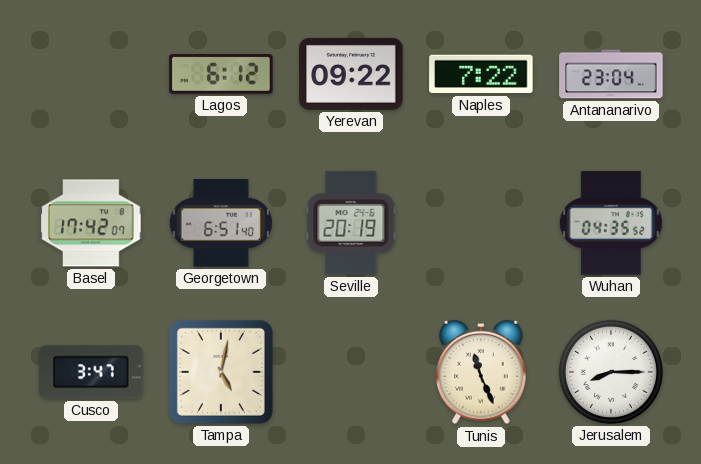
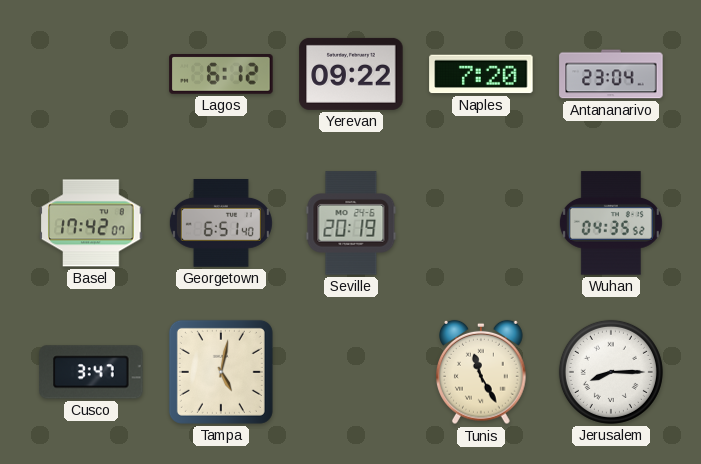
Naples: 7:22 -> 7:20 (481, 74)
Tunis: 11:26 -> 11:25 (482, 372)
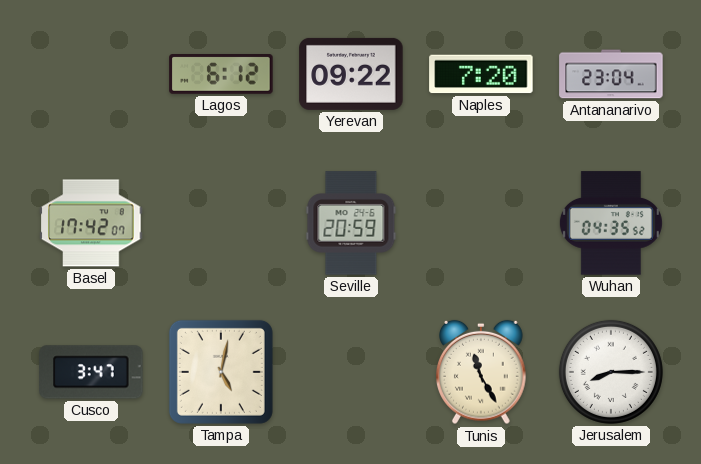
Georgetown: 6:51 -> none (221, 224)
Seville: 20:19 -> 20:59 (351, 223)
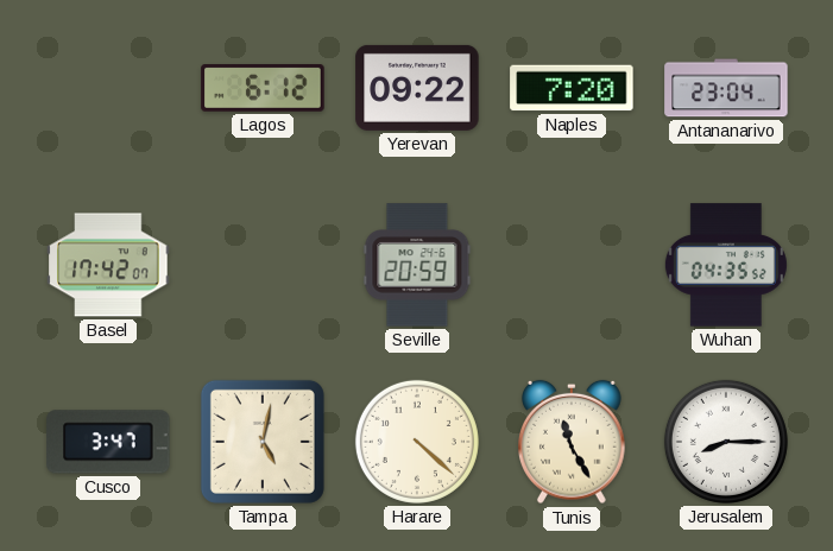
Harare: none -> 4:22 (417, 442)
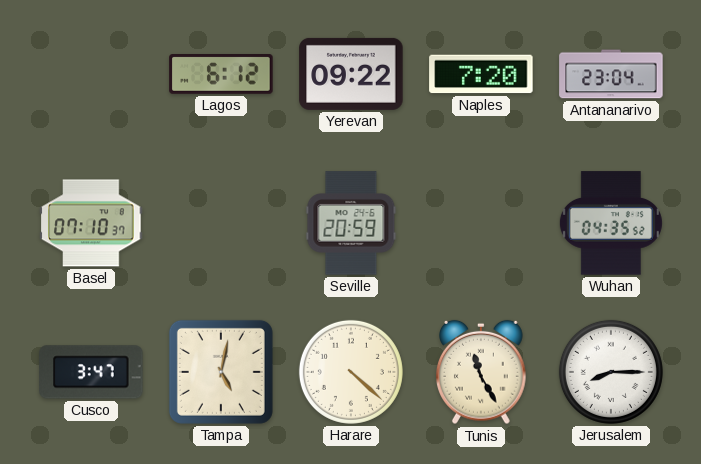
Basel: 17:42 -> 07:10 (91, 223)
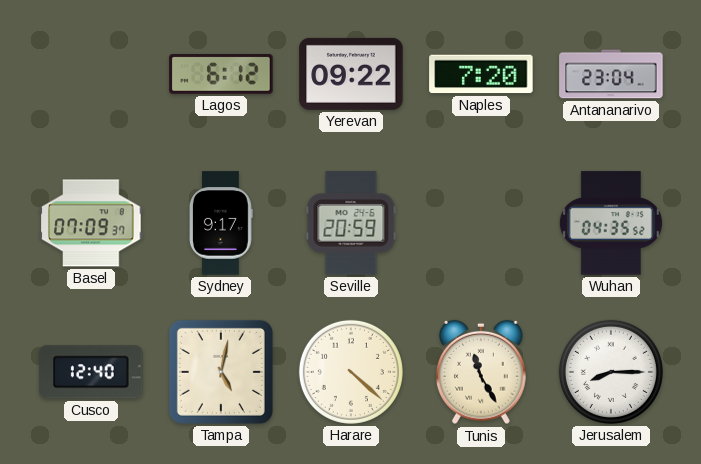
Basel: 07:10 -> 07:09 (91, 223)
Sydney: none -> 9:17 (222, 223)
Cusco: 3:47 -> 12:40 (91, 372)
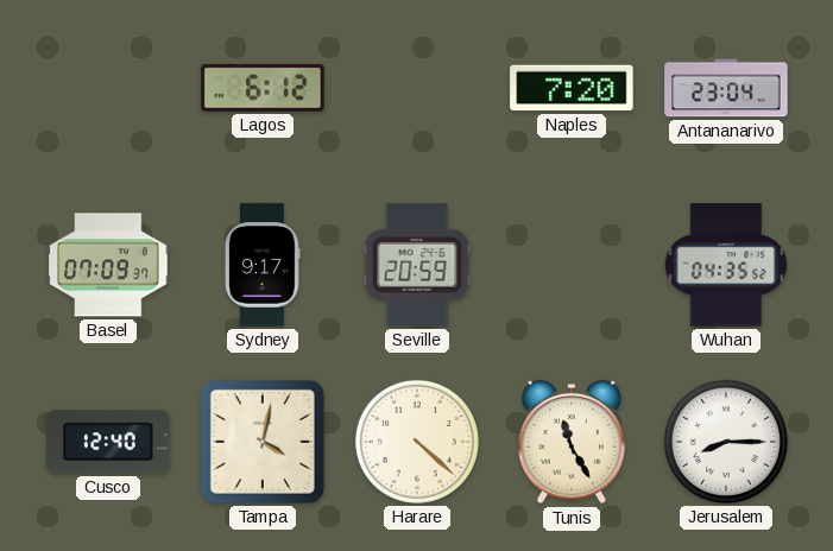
Yerevan: 09:22 -> none (351, 74)
Tampa: 5:02 -> 4:02 (263, 442)
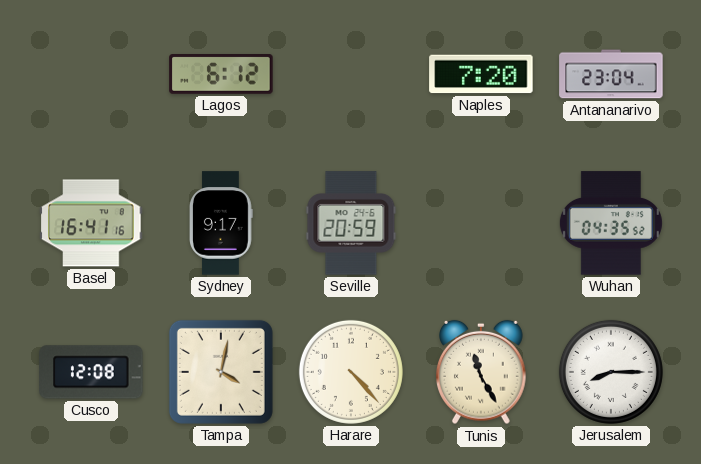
Basel: 07:09 -> 16:41 (91, 223)
Cusco: 12:40 -> 12:08 (91, 372)
Harare: 4:22 -> 4:23 (351, 372)
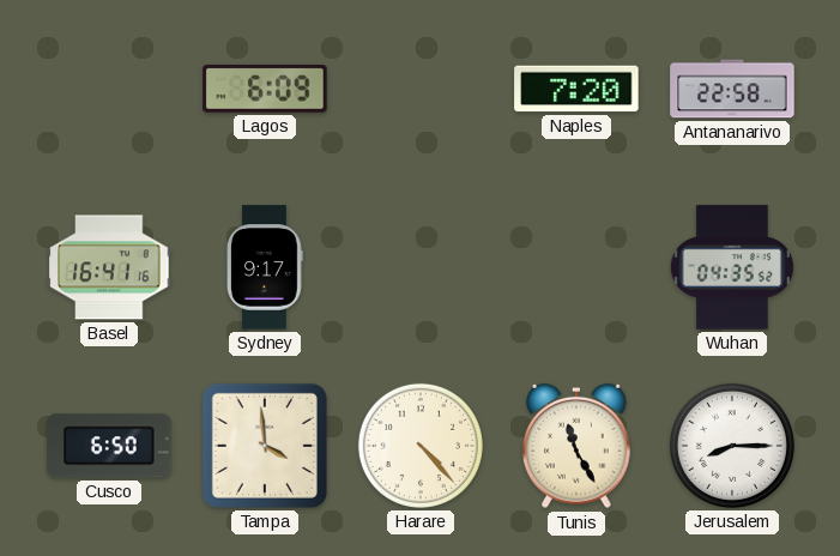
Lagos: 6:12 -> 6:09 (265, 90)
Antananarivo: 23:04 -> 22:58 (732, 89)
Seville: 20:59 -> none (351, 223)
Cusco: 12:08 -> 6:50 (109, 446)
Tampa: 4:02 -> 3:59 (265, 446)
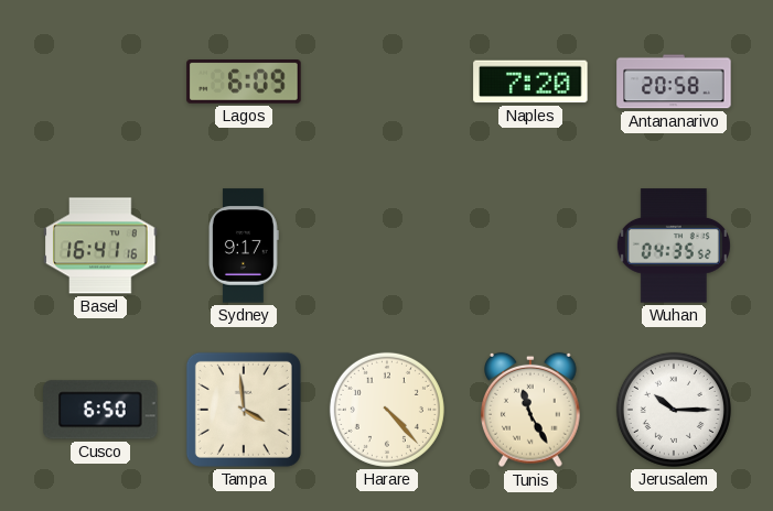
Antananarivo: 22:58 -> 20:58 (674, 81)
Jerusalem: 8:15 -> 10:15 (674, 410)
